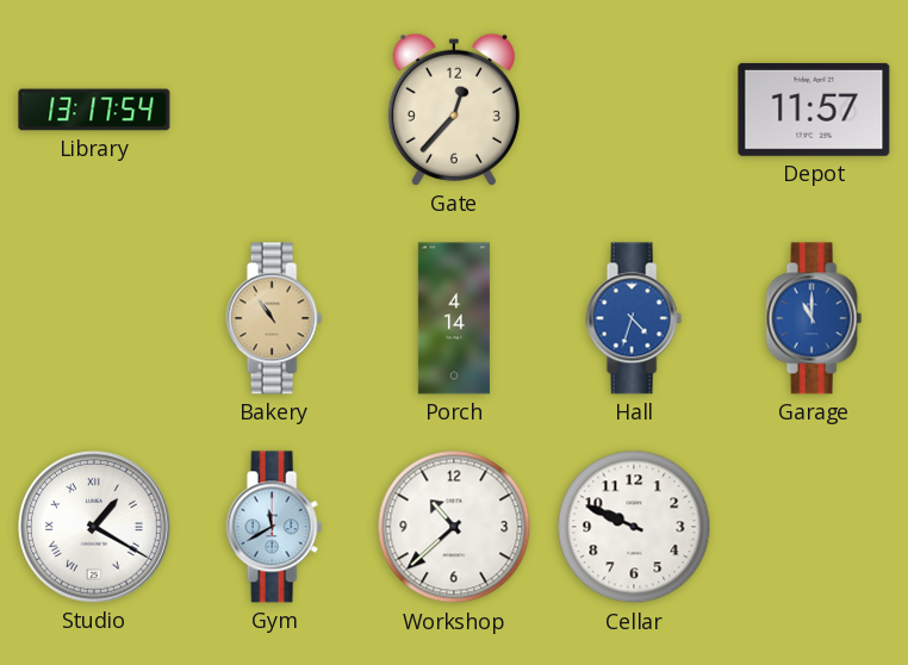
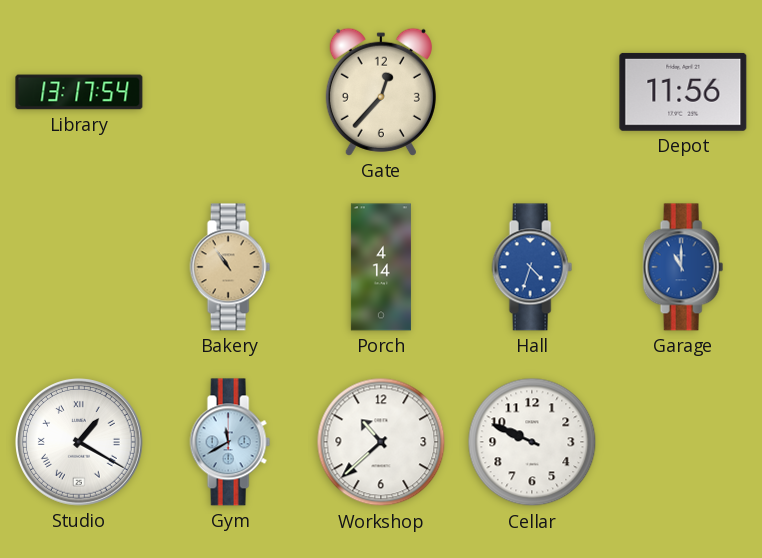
Depot: 11:57 -> 11:56 (683, 92)
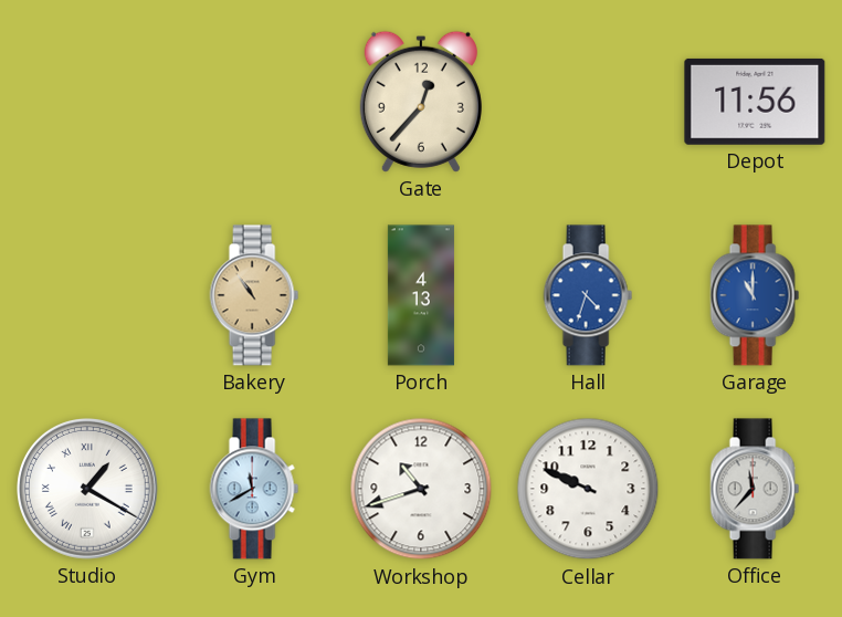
Library: 13:17 -> none (79, 92)
Porch: 4:14 -> 4:13 (421, 295)
Workshop: 10:38 -> 10:42 (421, 489)
Office: none -> 11:37 (755, 489)
